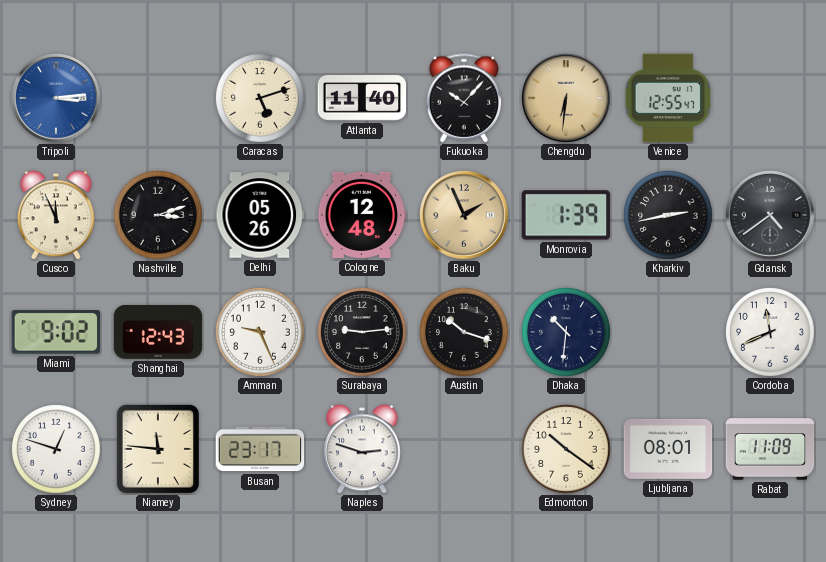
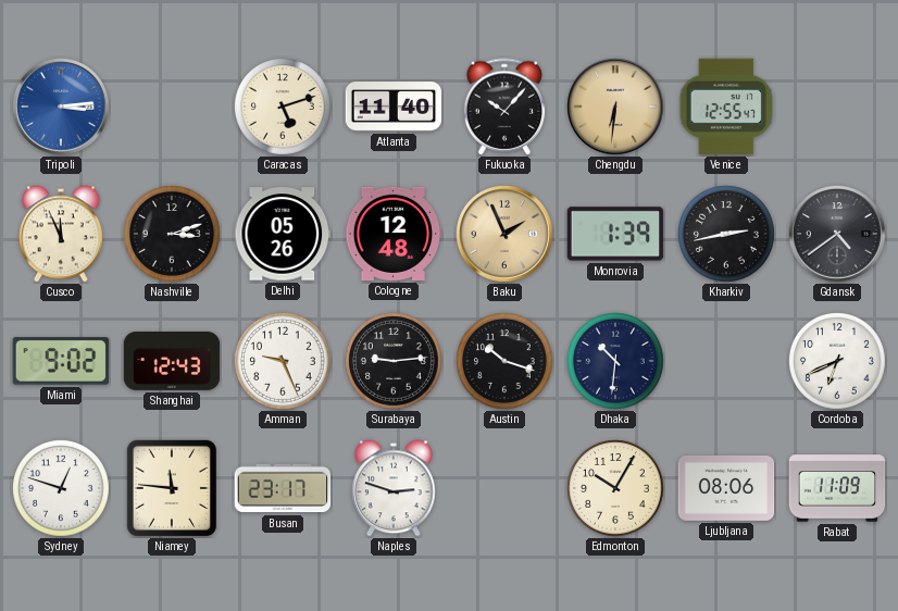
Cordoba: 11:41 -> 6:41 (838, 362)
Edmonton: 10:21 -> 10:05 (616, 489)
Ljubljana: 08:01 -> 08:06 (726, 488)
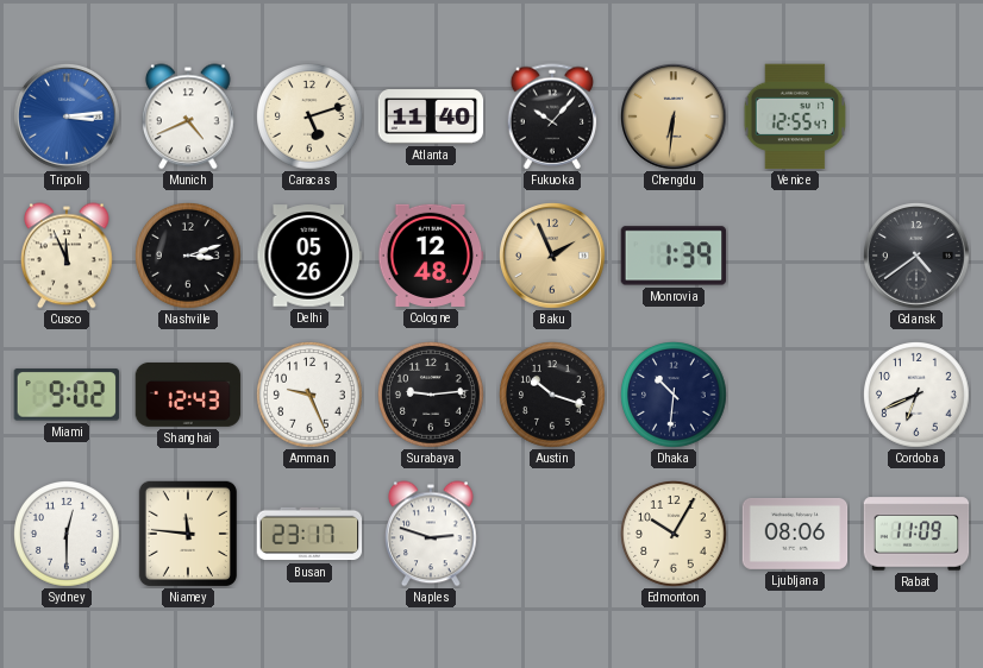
Munich: none -> 4:41 (189, 116)
Kharkiv: 2:43 -> none (727, 235)
Sydney: 12:48 -> 12:30 (68, 535)
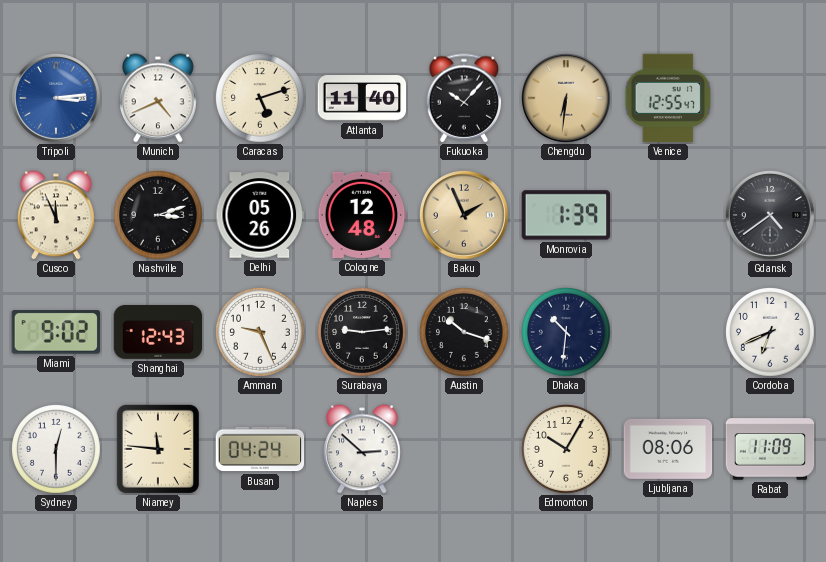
Busan: 23:17 -> 04:24 (260, 449)
Naples: 2:48 -> 2:52 (363, 449)
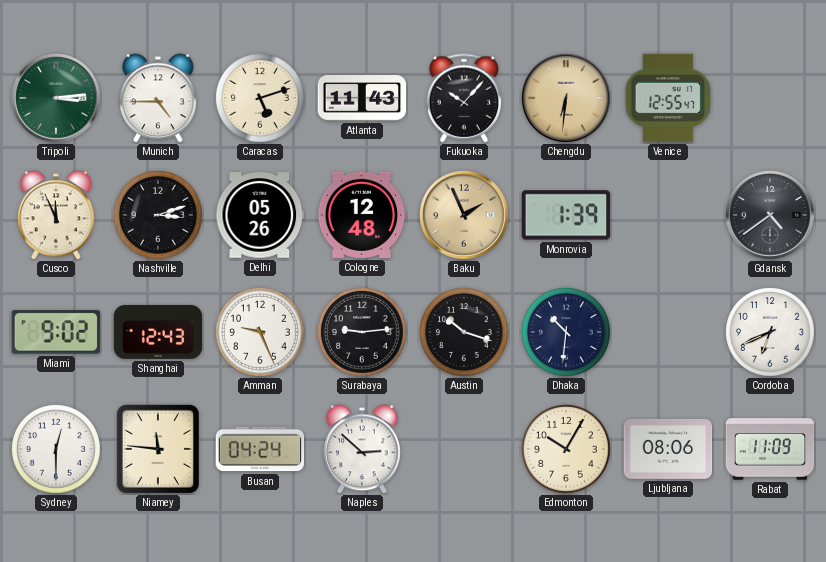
Tripoli dial: blue -> green (57, 99)
Munich: 4:41 -> 4:45 (159, 98)
Atlanta: 11:40 -> 11:43 (362, 98)
